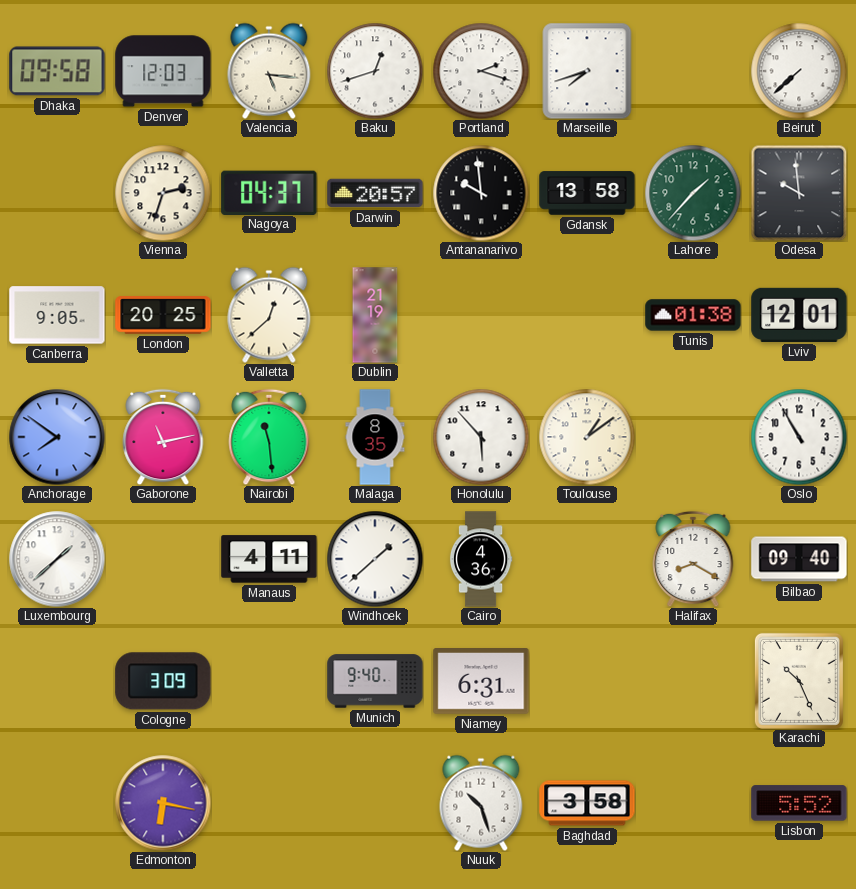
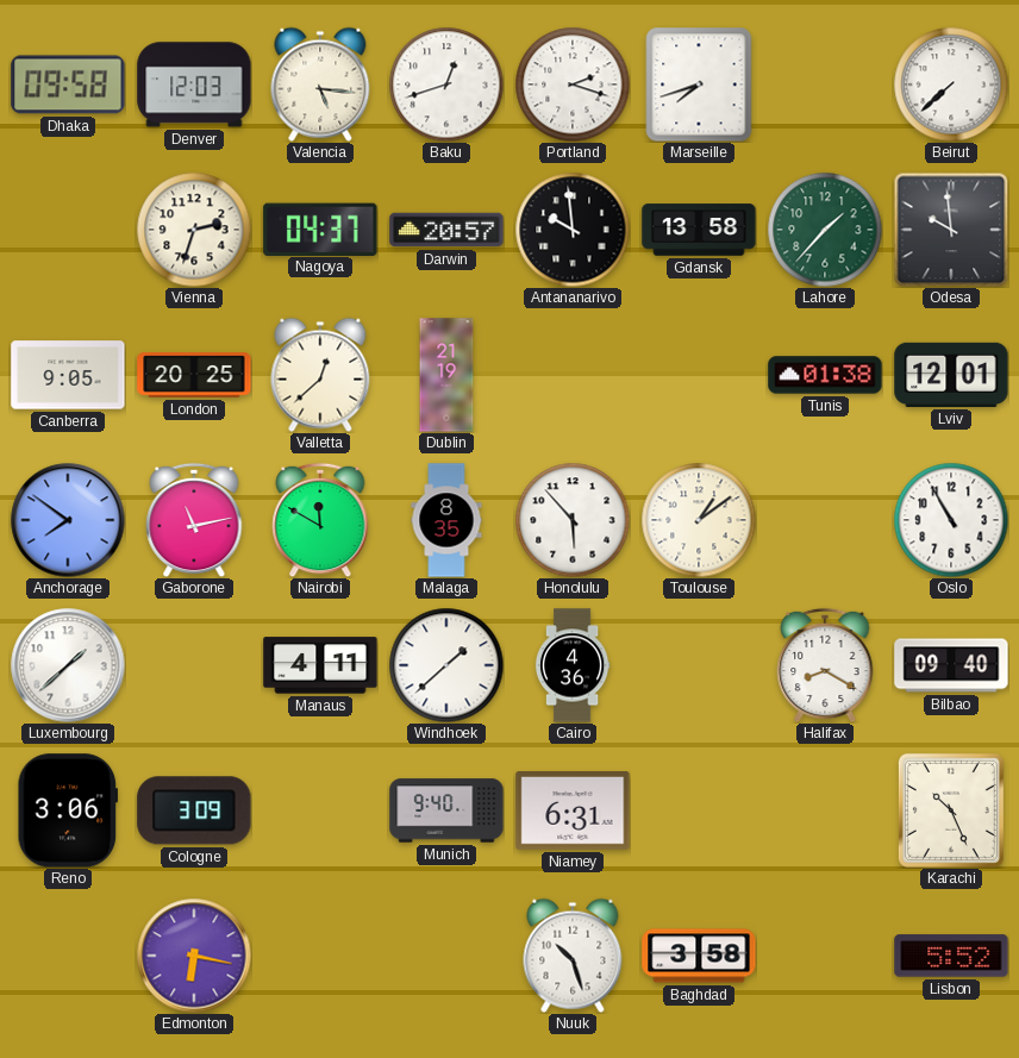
Nairobi: 11:29 -> 11:50 (320, 520)
Reno: none -> 3:06 (67, 810)
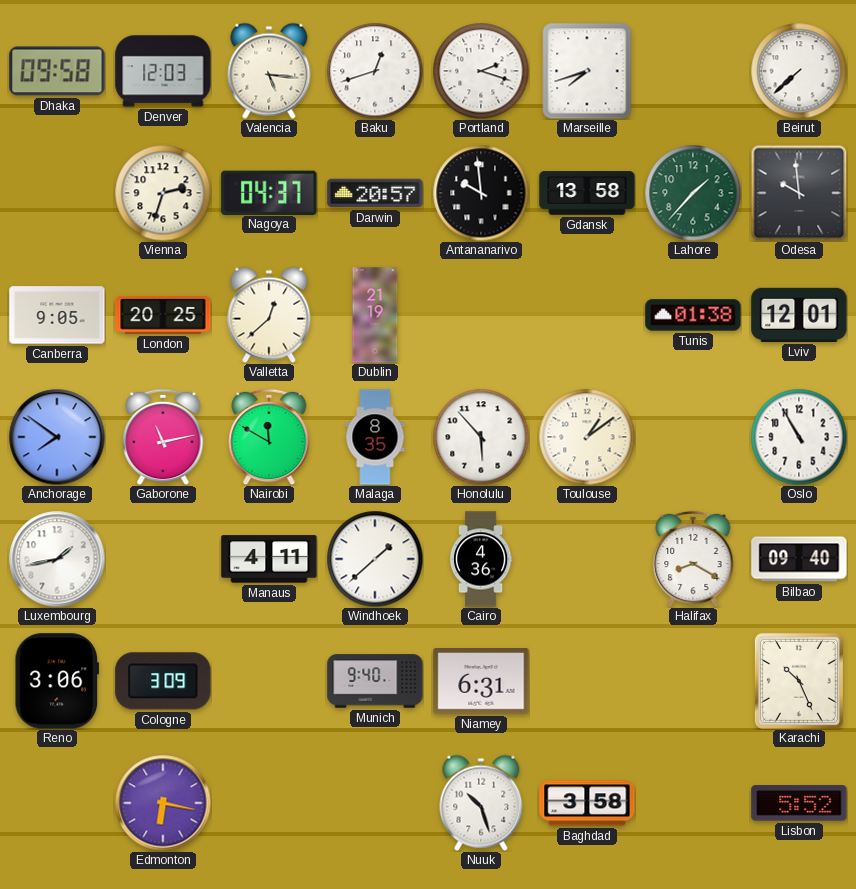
Luxembourg: 1:38 -> 1:43 (57, 559)
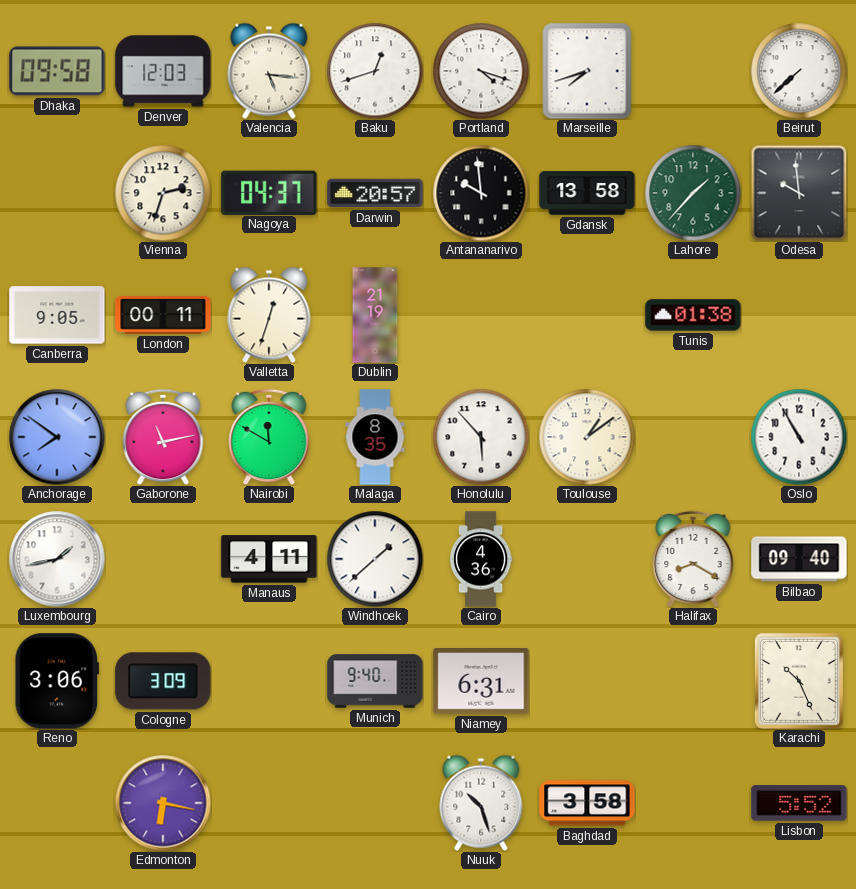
Portland: 2:18 -> 4:18 (481, 71)
London: 20:25 -> 00:11 (163, 315)
Valletta: 12:38 -> 12:33 (269, 315)
Lviv: 12:01 -> none (799, 315)
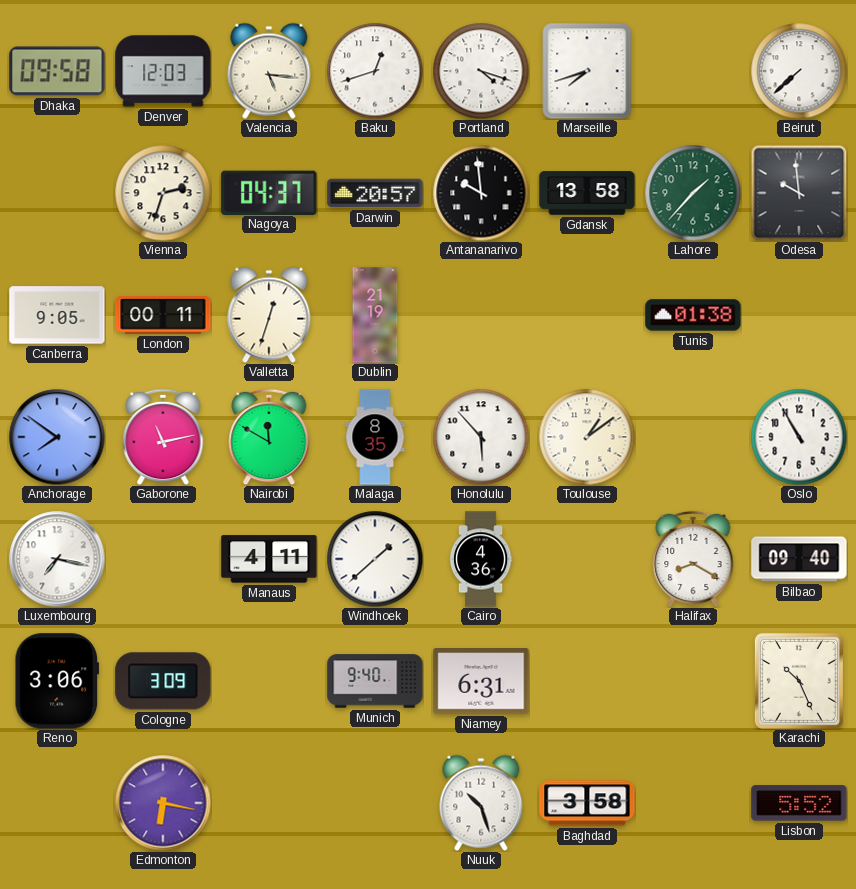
Luxembourg: 1:43 -> 7:17 (57, 559)
